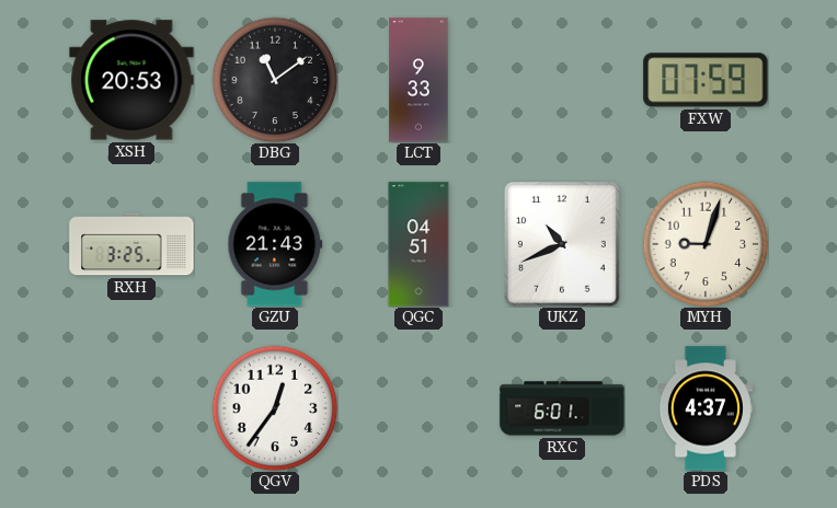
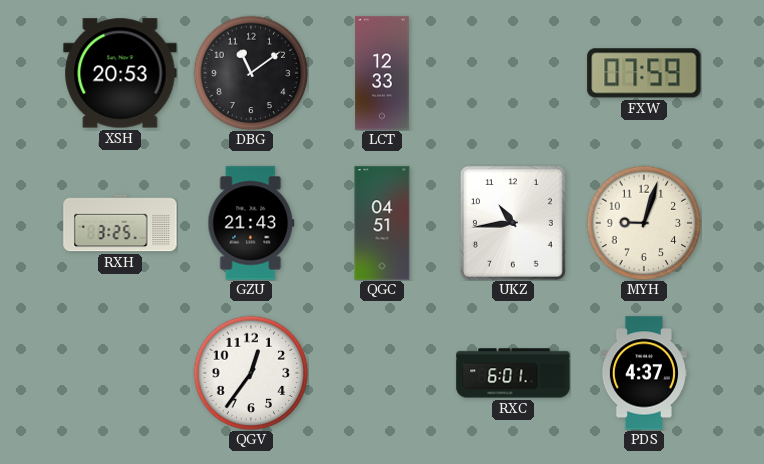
LCT: 9:33 -> 12:33 (382, 73)
UKZ: 10:41 -> 10:44 (513, 223)
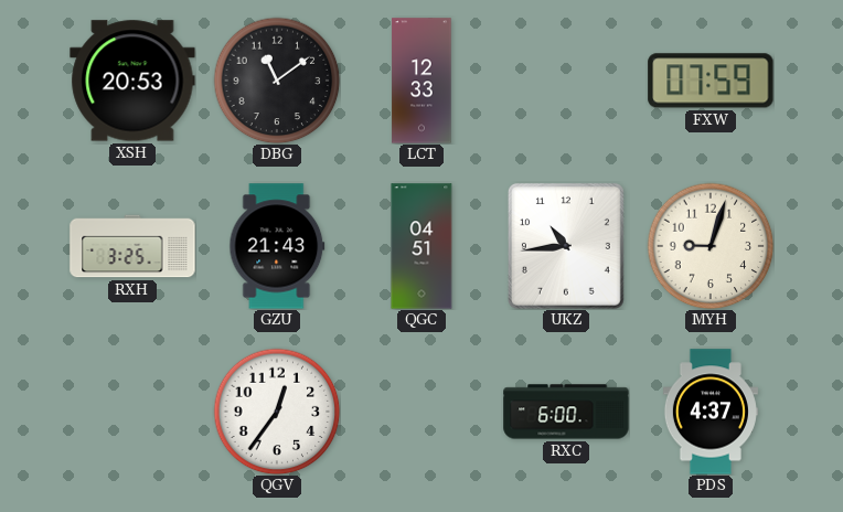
RXC: 6:01 -> 6:00 (566, 412)
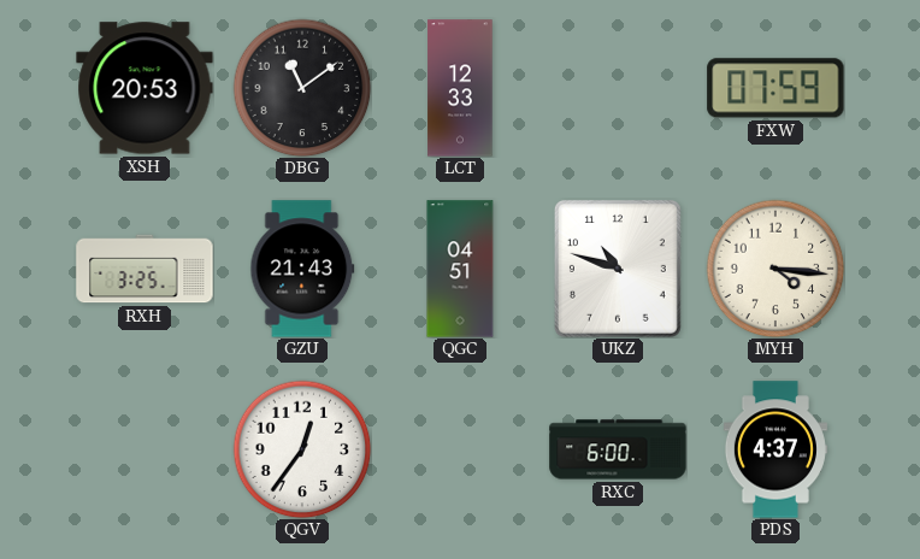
UKZ: 10:44 -> 10:48 (618, 269)
MYH: 9:03 -> 4:16 (775, 269)
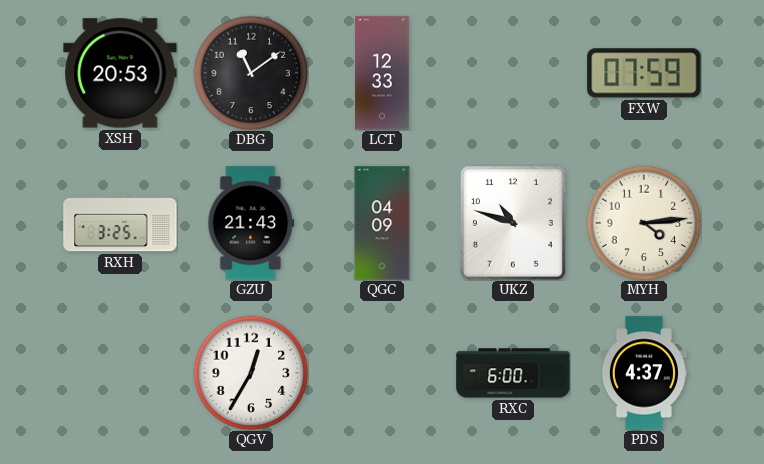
QGC: 04:51 -> 04:09 (382, 223)
MYH: 4:16 -> 4:14 (644, 223)
QGV: 12:36 -> 12:35 (251, 373)
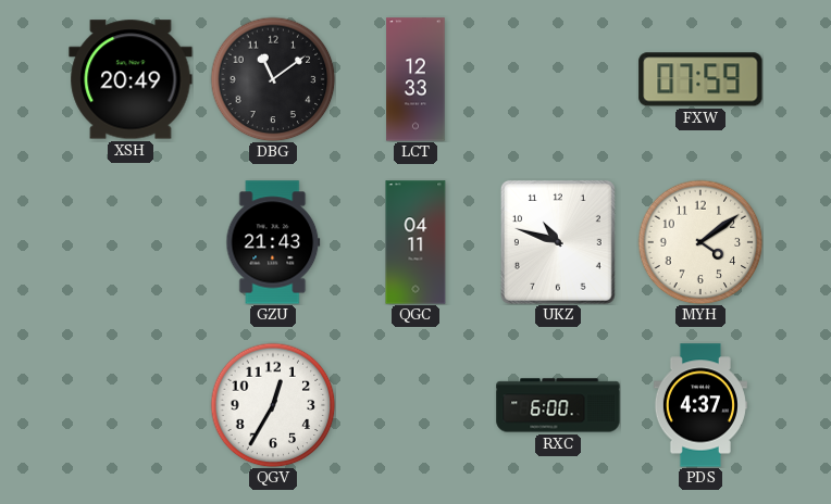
XSH: 20:53 -> 20:49 (131, 79)
RXH: 3:25 -> none (120, 223)
QGC: 04:09 -> 04:11 (415, 242)
MYH: 4:14 -> 4:09 (700, 242)
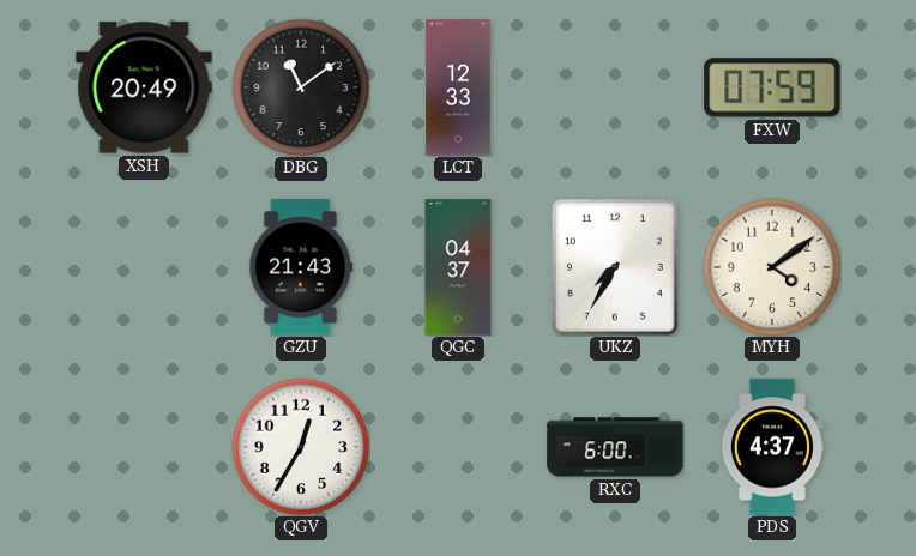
QGC: 04:11 -> 04:37 (458, 267)
UKZ: 10:48 -> 7:35 (615, 267)
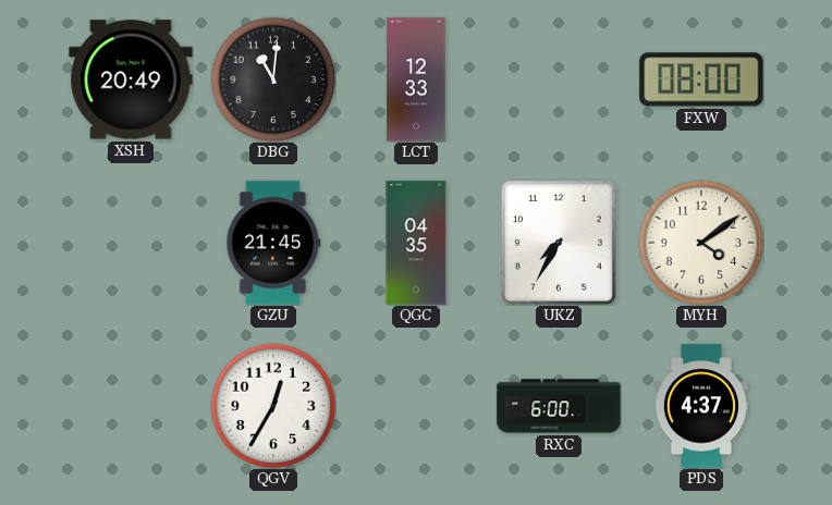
DBG: 11:09 -> 11:01 (273, 79)
FXW: 07:59 -> 08:00 (701, 79)
GZU: 21:43 -> 21:45 (273, 243)
QGC: 04:37 -> 04:35 (416, 243)
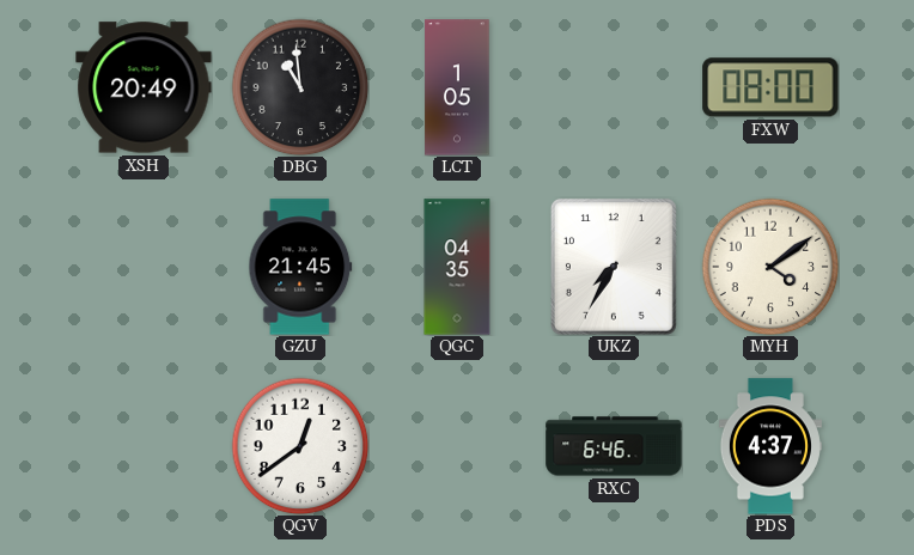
DBG: 11:01 -> 10:59 (300, 87)
LCT: 12:33 -> 1:05 (457, 87)
QGV: 12:35 -> 12:39 (300, 446)
RXC: 6:00 -> 6:46 (614, 446)
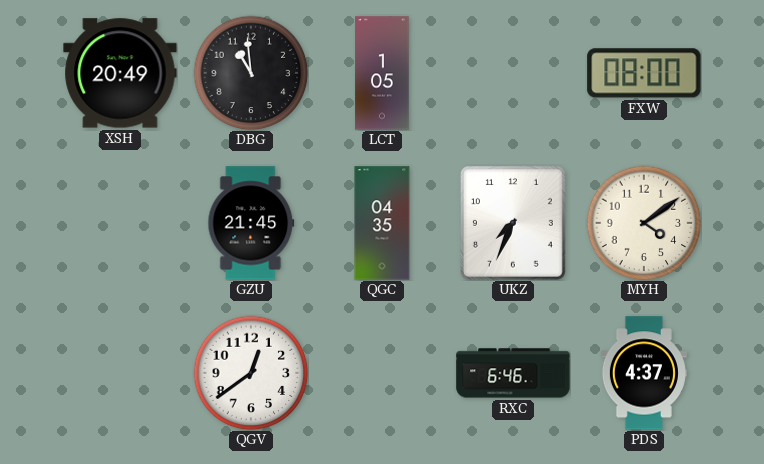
UKZ: 7:35 -> 7:34 (513, 223)
